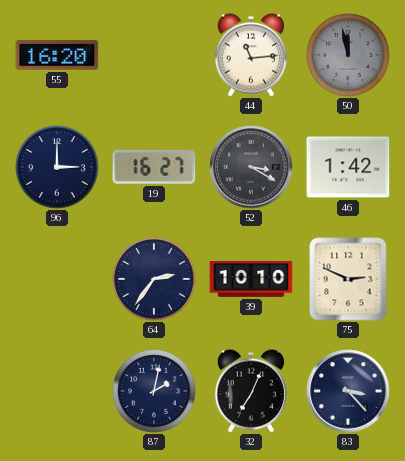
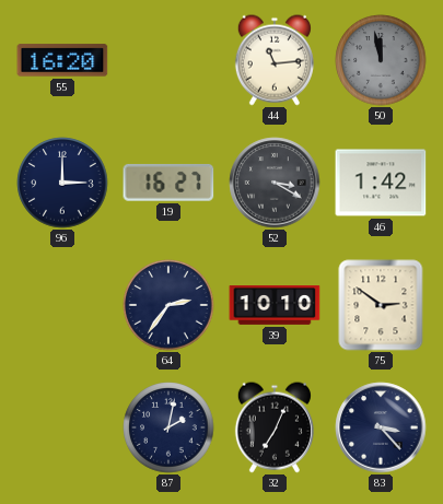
75: 2:49 -> 2:51 (381, 305)
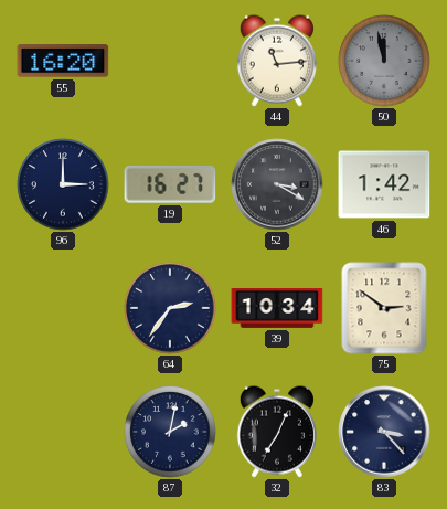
39: 10:10 -> 10:34 (277, 309)
